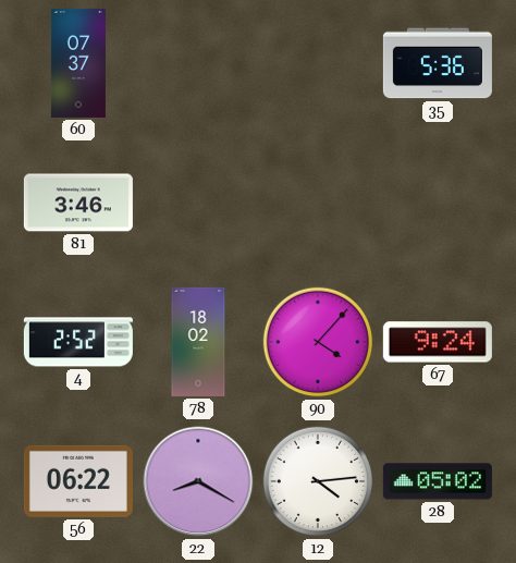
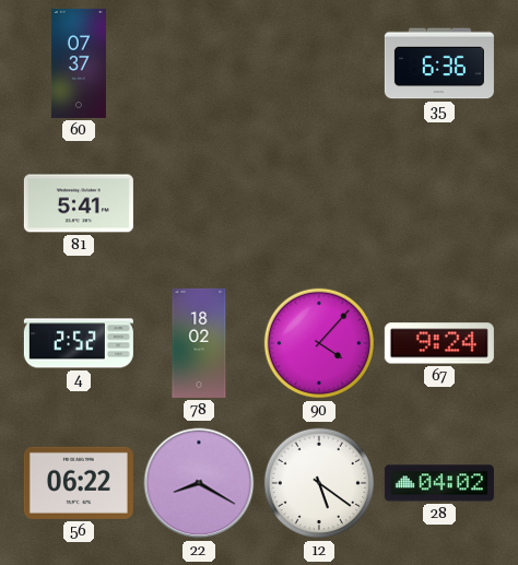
35: 5:36 -> 6:36 (439, 63)
81: 3:46 -> 5:41 (79, 203)
12: 4:14 -> 5:21 (319, 483)
28: 05:02 -> 04:02 (439, 483)
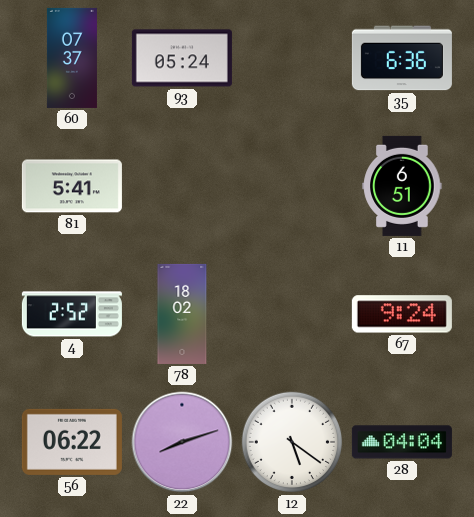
93: none -> 05:24 (182, 58)
11: none -> 6:51 (402, 186)
90: 4:07 -> none (319, 343)
22: 8:20 -> 8:12 (182, 442)
28: 04:02 -> 04:04 (402, 442)
